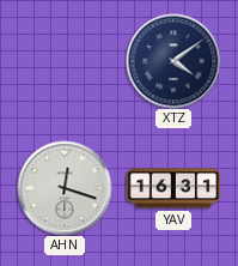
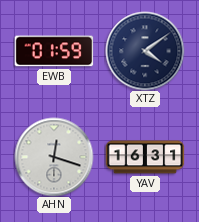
EWB: none -> 01:59 (54, 51)
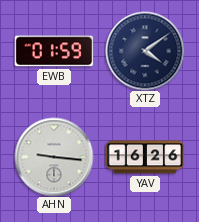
AHN: 12:18 -> 9:16 (54, 157)
YAV: 16:31 -> 16:26 (145, 157)
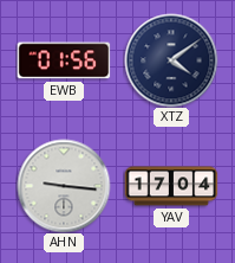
EWB: 01:59 -> 01:56 (64, 60)
YAV: 16:26 -> 17:04 (171, 186)
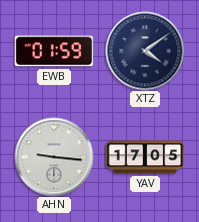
EWB: 01:56 -> 01:59 (54, 51)
YAV: 17:04 -> 17:05 (145, 157)
